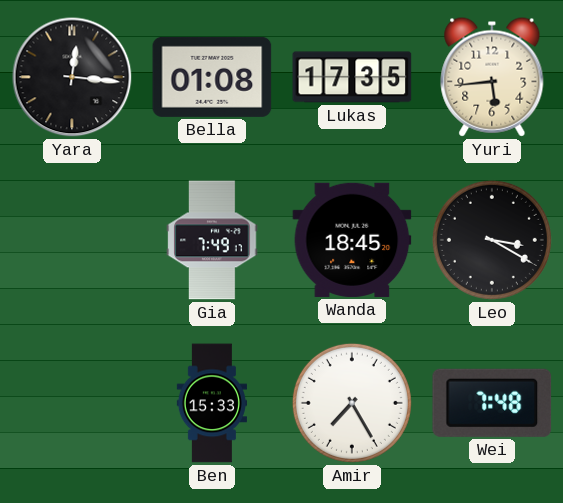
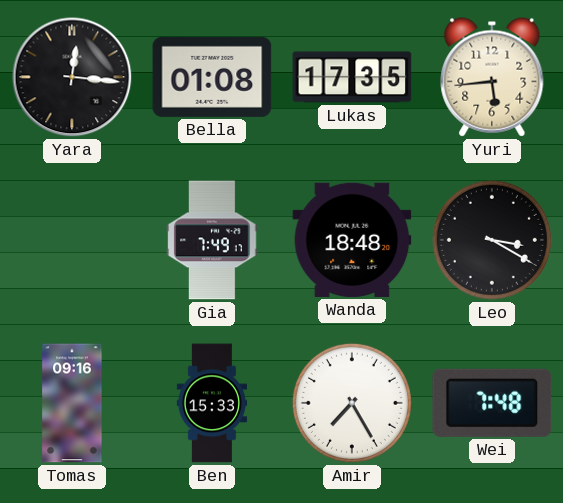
Wanda: 18:45 -> 18:48 (352, 240)
Tomas: none -> 09:16 (72, 403)
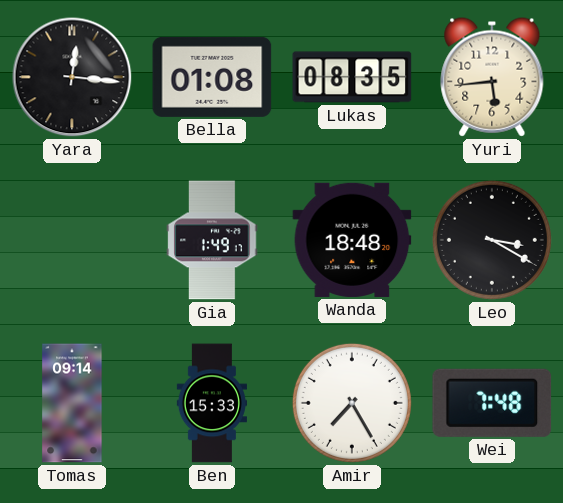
Lukas: 17:35 -> 08:35 (352, 77)
Gia: 7:49 -> 1:49 (212, 240)
Tomas: 09:16 -> 09:14 (72, 403)
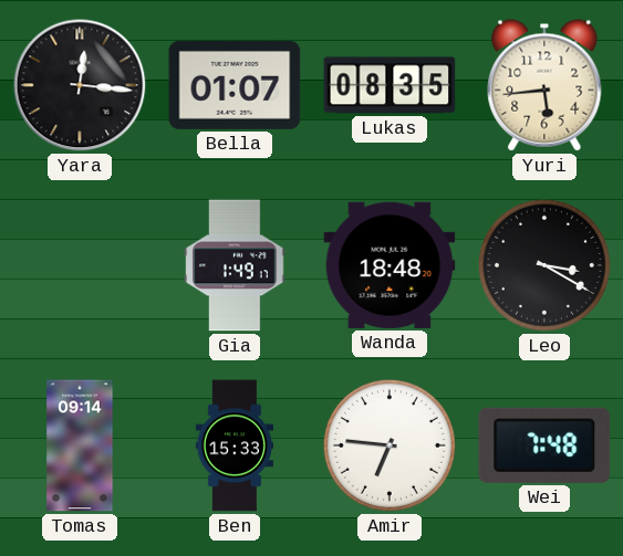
Bella: 01:08 -> 01:07 (235, 85)
Amir: 7:25 -> 6:46 (390, 445)
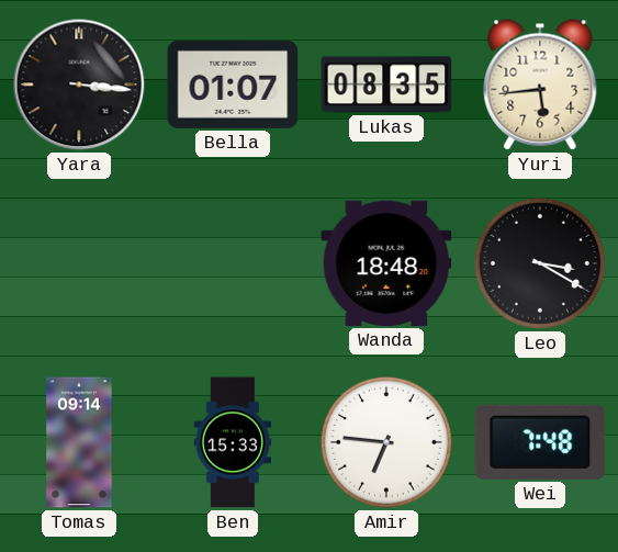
Yara: 12:16 -> 3:16 (79, 85)
Gia: 1:49 -> none (235, 265)
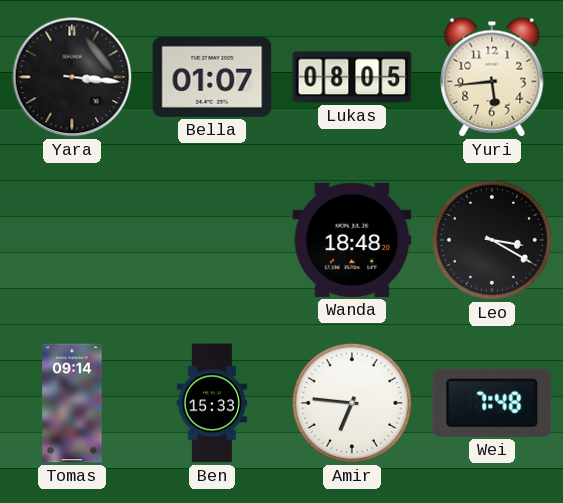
Lukas: 08:35 -> 08:05 (352, 77)
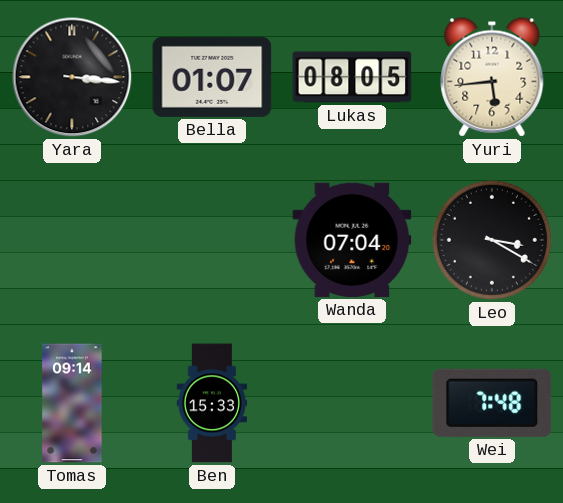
Wanda: 18:48 -> 07:04 (352, 240)
Amir: 6:46 -> none (352, 403)
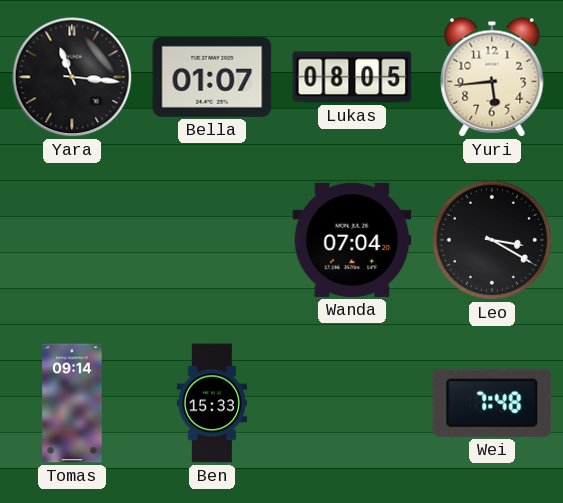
Yara: 3:16 -> 11:16 (72, 77)
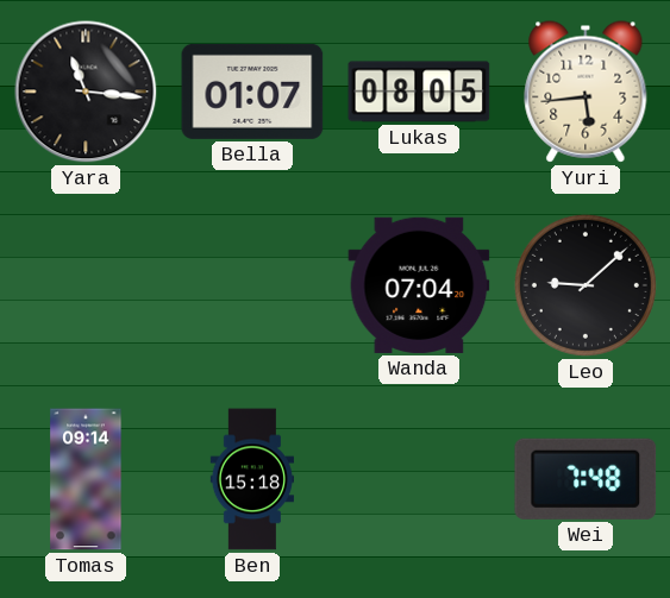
Leo: 3:20 -> 9:08 (586, 285)
Ben: 15:33 -> 15:18 (251, 479)
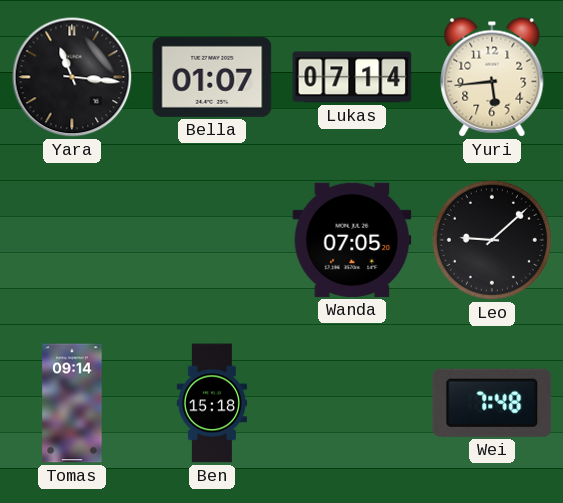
Lukas: 08:05 -> 07:14 (352, 77)
Wanda: 07:04 -> 07:05 (352, 240)
